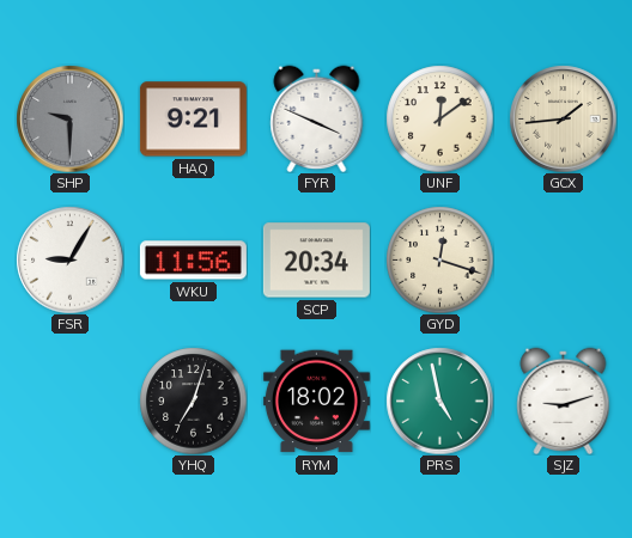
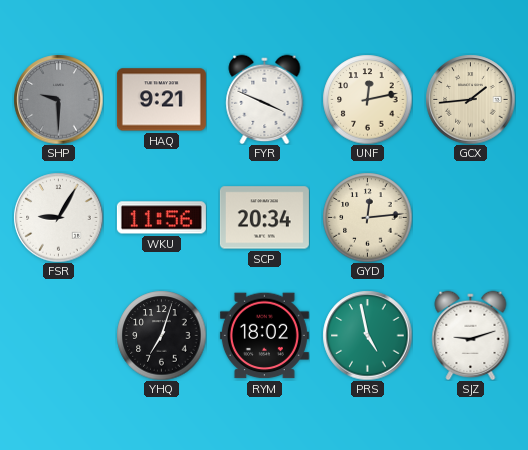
UNF: 12:09 -> 12:13 (367, 99)
GYD: 12:18 -> 12:14 (367, 217)
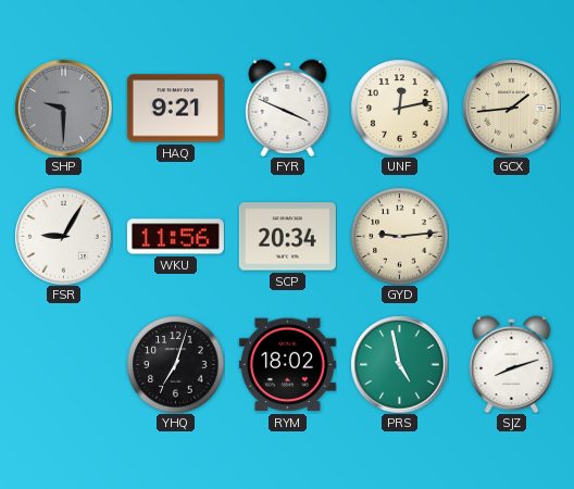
GYD: 12:14 -> 9:14 (399, 236)
SJZ: 9:12 -> 8:12 (512, 364)
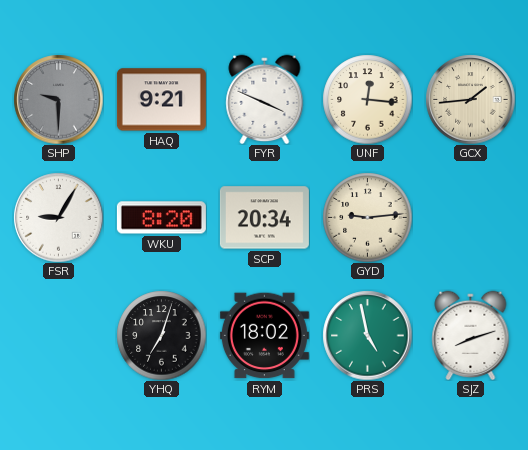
UNF: 12:13 -> 12:16 (367, 99)
WKU: 11:56 -> 8:20 (161, 218)
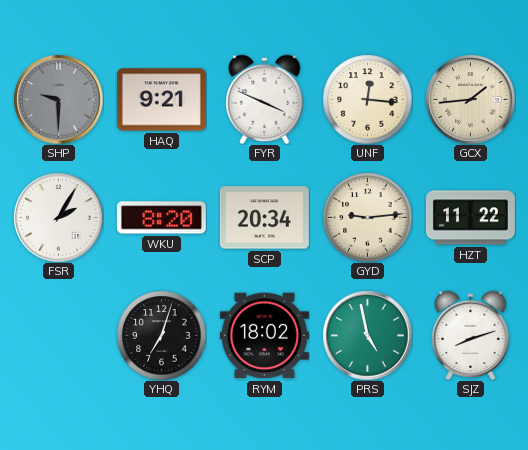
FSR: 9:05 -> 2:05 (58, 217)
HZT: none -> 11:22 (470, 218)
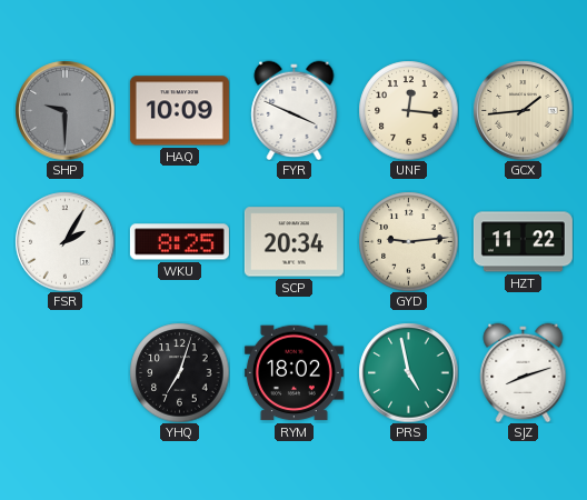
HAQ: 9:21 -> 10:09 (179, 111)
WKU: 8:20 -> 8:25 (179, 242)
